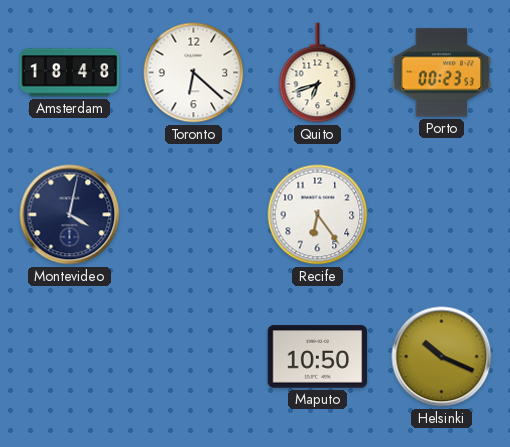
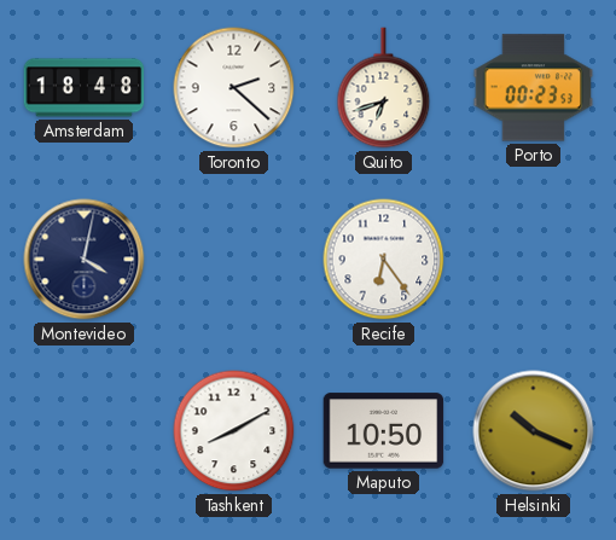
Toronto: 6:22 -> 2:22 (234, 88)
Tashkent: none -> 8:10 (234, 431)
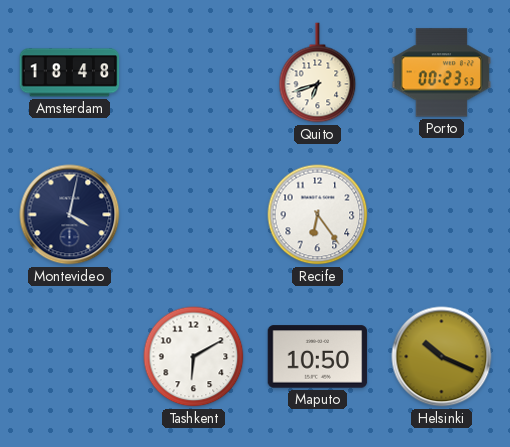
Toronto: 2:22 -> none (234, 88)
Tashkent: 8:10 -> 6:10 (194, 357)
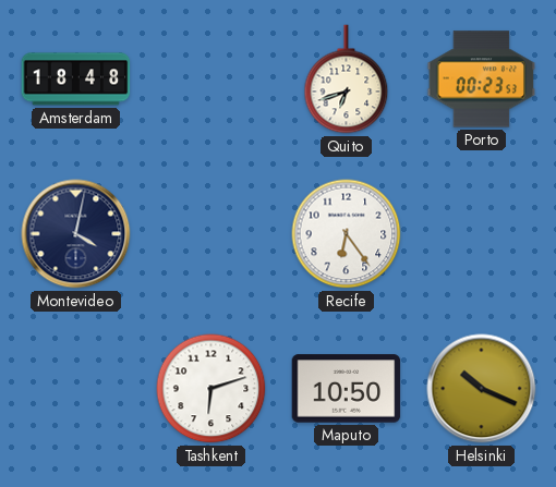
Tashkent: 6:10 -> 6:12 (211, 389)
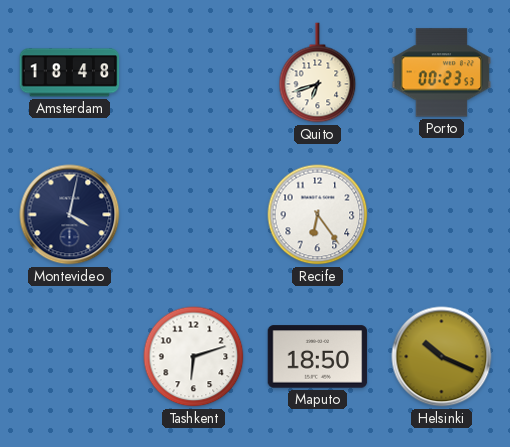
Maputo: 10:50 -> 18:50 (318, 357)
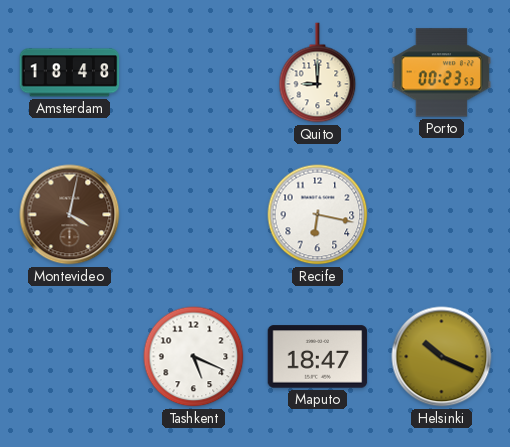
Quito: 6:42 -> 9:00 (318, 73)
Montevideo dial: navy -> brown (70, 215)
Recife: 6:24 -> 6:17 (318, 215)
Tashkent: 6:12 -> 5:19 (194, 357)
Maputo: 18:50 -> 18:47 (318, 357)
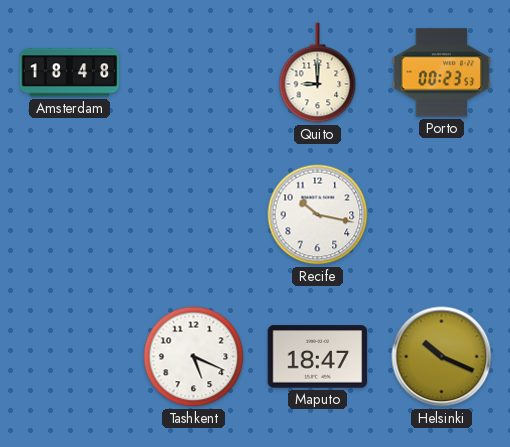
Montevideo: 4:02 -> none (70, 215)
Recife: 6:17 -> 10:17 (318, 215)
